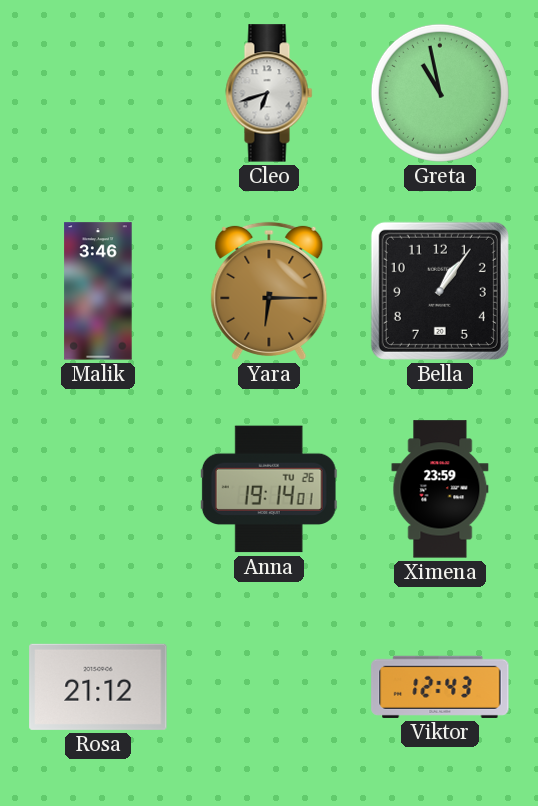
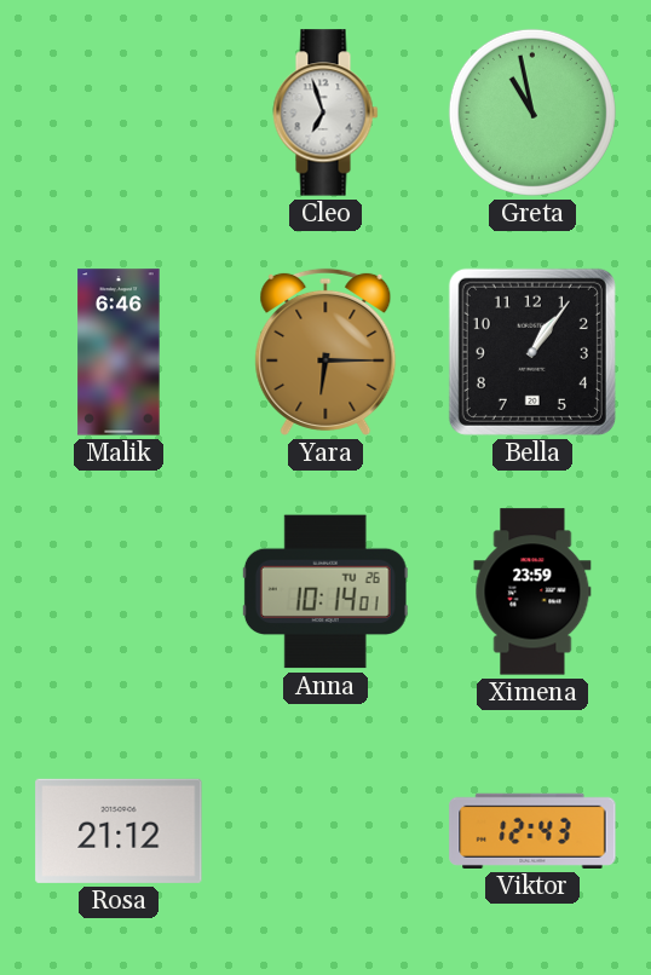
Cleo: 6:42 -> 6:57 (325, 112)
Malik: 3:46 -> 6:46 (119, 352)
Anna: 19:14 -> 10:14 (325, 592)
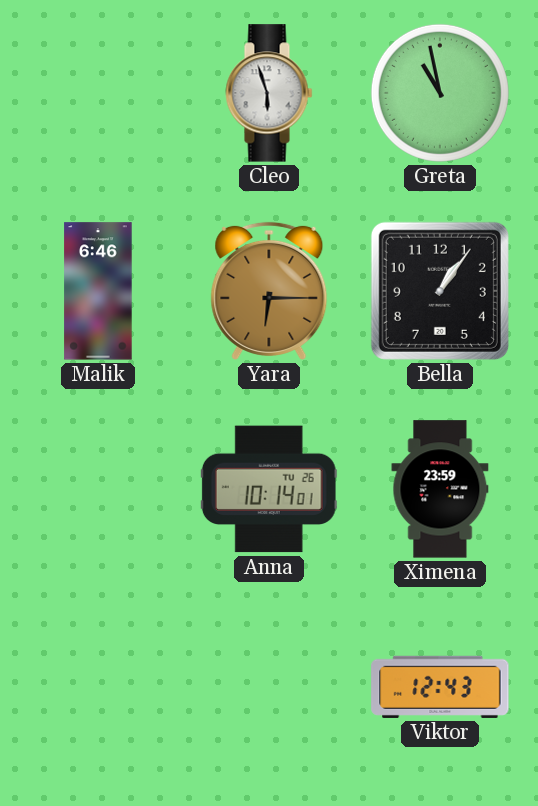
Cleo: 6:57 -> 5:57 (269, 93)
Rosa: 21:12 -> none (119, 831)
